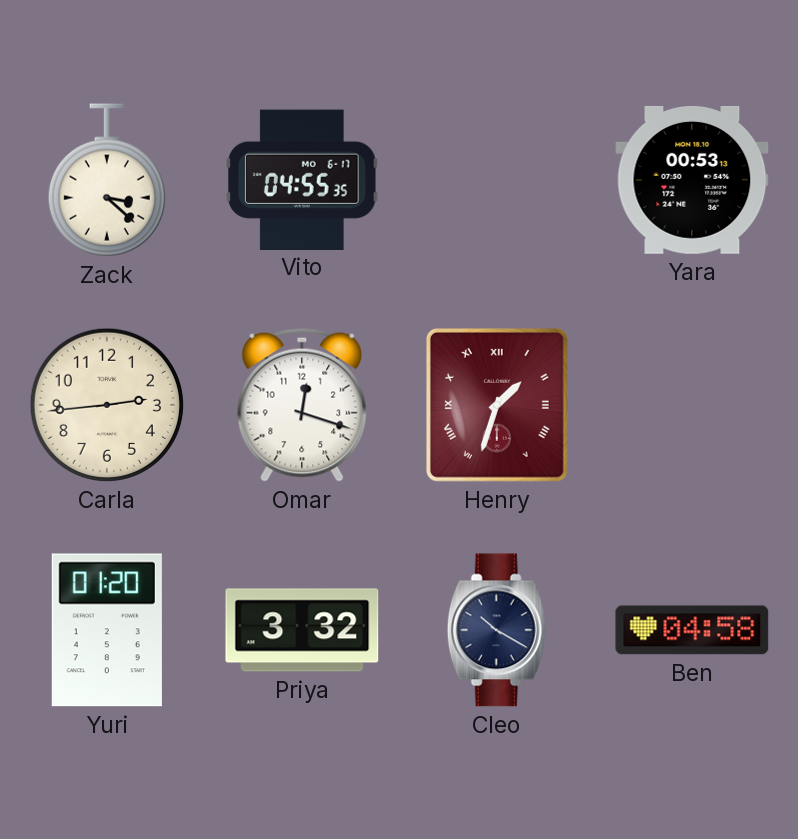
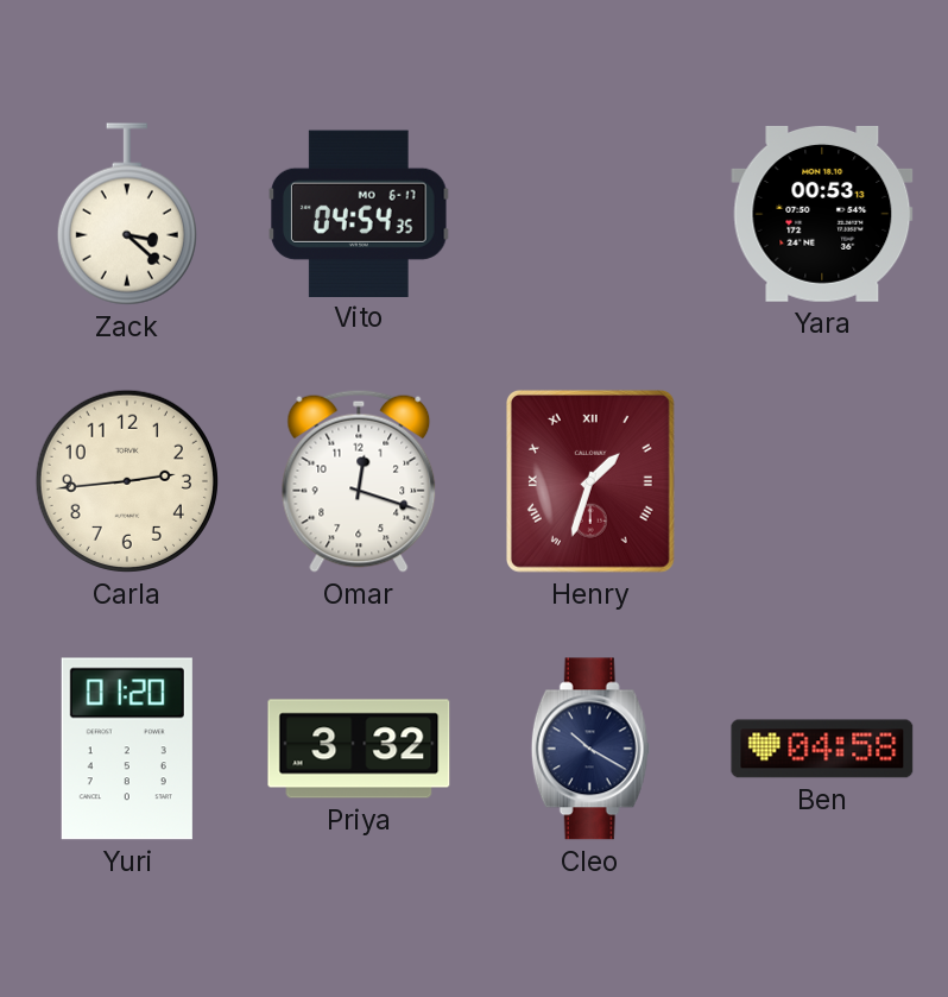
Vito: 04:55 -> 04:54 (360, 213)
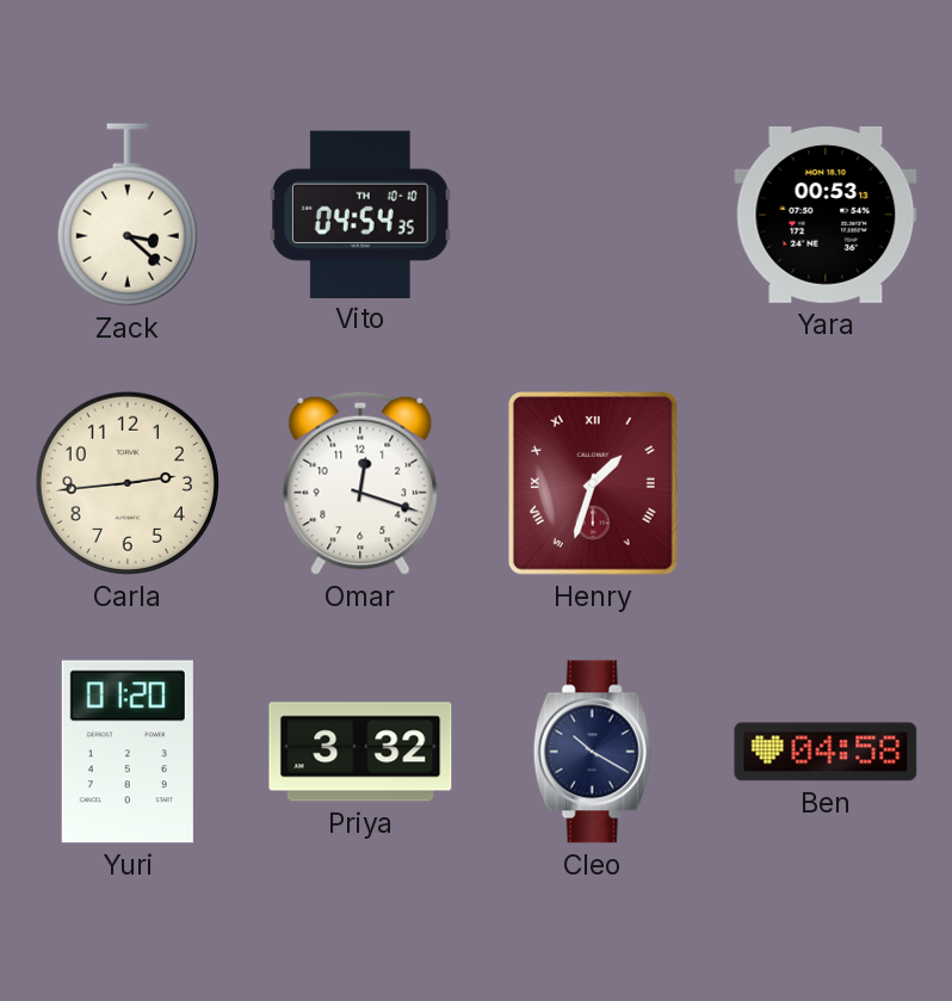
Vito date: MO 6-17 -> TH 10-10 (361, 214)
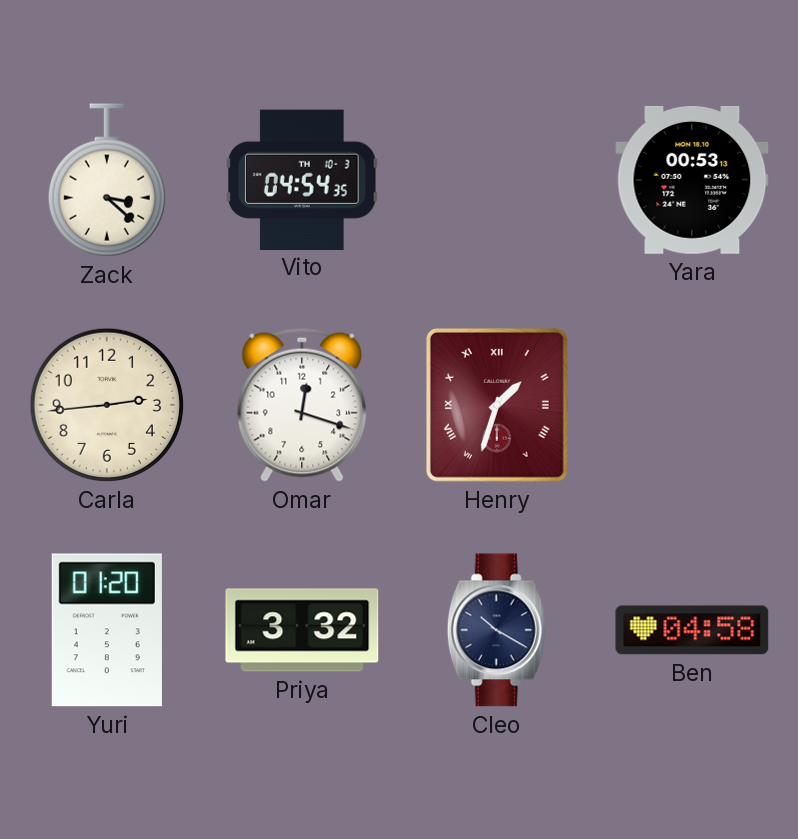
Vito date: TH 10-10 -> TH 10-3 (303, 179)
